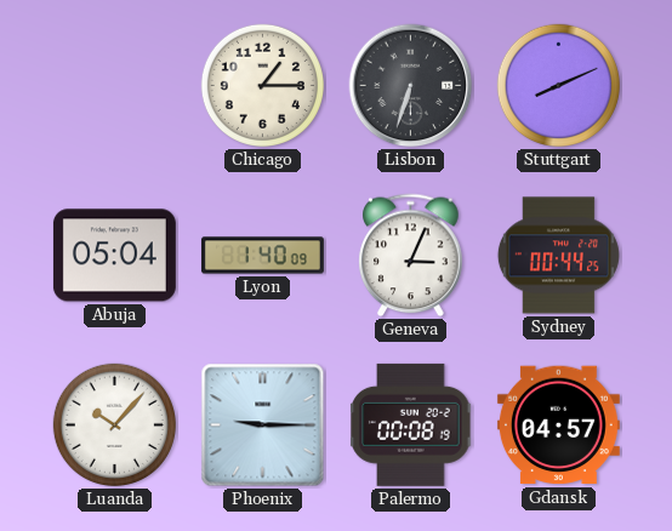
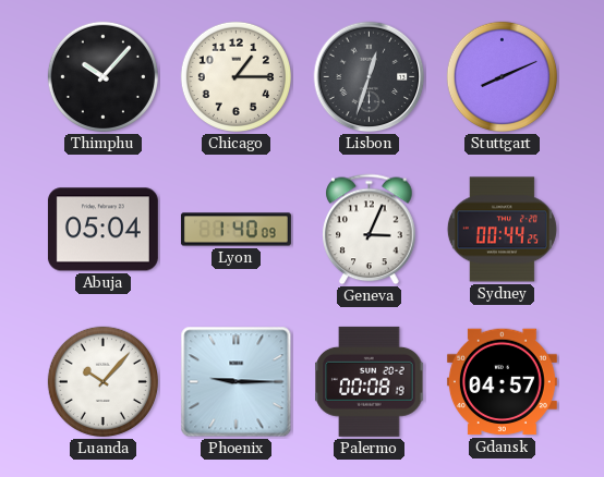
Thimphu: none -> 10:07 (102, 76)
Lisbon: 6:33 -> 12:33 (370, 77)
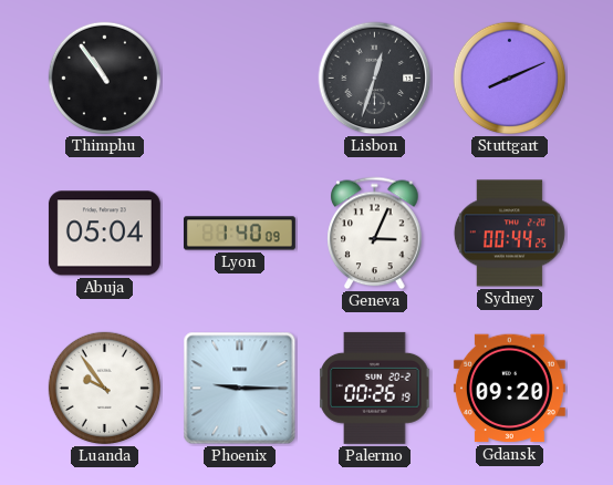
Thimphu: 10:07 -> 10:54 (104, 78)
Chicago: 1:15 -> none (235, 76)
Luanda: 10:07 -> 9:54 (104, 388)
Palermo: 00:08 -> 00:26 (375, 388)
Gdansk: 04:57 -> 09:20 (509, 389)
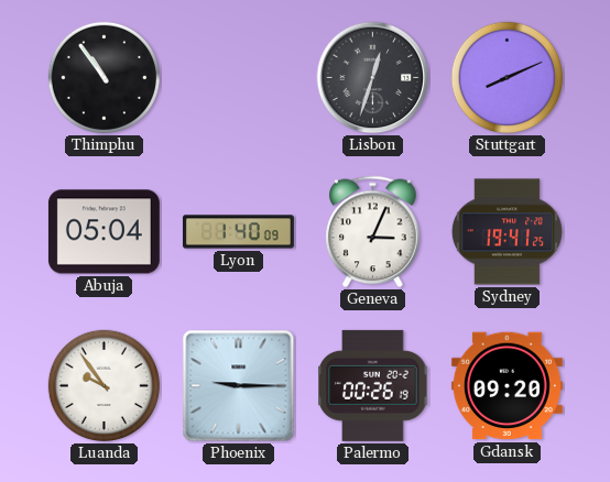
Sydney: 00:44 -> 19:41 (506, 232)
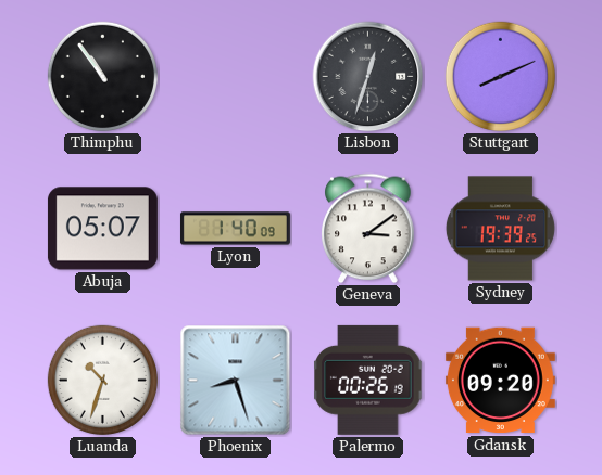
Abuja: 05:04 -> 05:07 (102, 229)
Geneva: 3:04 -> 3:09 (368, 229)
Sydney: 19:41 -> 19:39 (500, 229)
Luanda: 9:54 -> 10:33 (102, 380)
Phoenix: 9:15 -> 8:27 (236, 381)
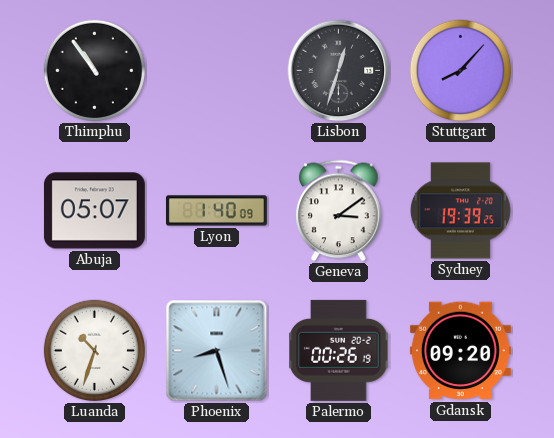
Stuttgart: 8:11 -> 8:07 (460, 70)
